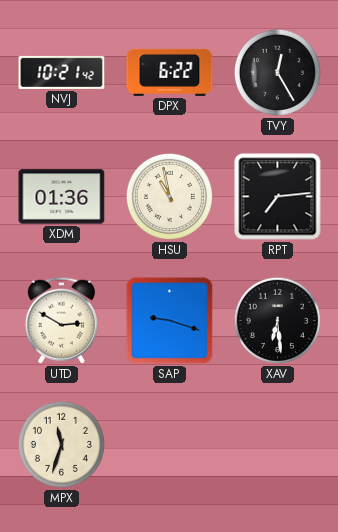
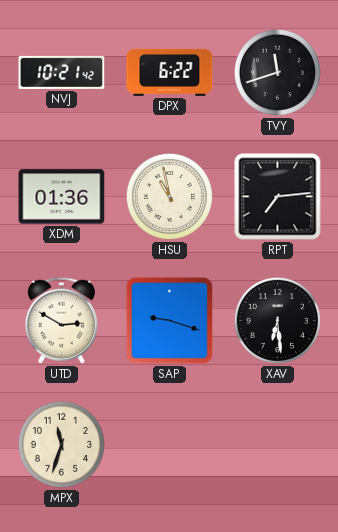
TVY: 12:25 -> 11:42 (277, 72)
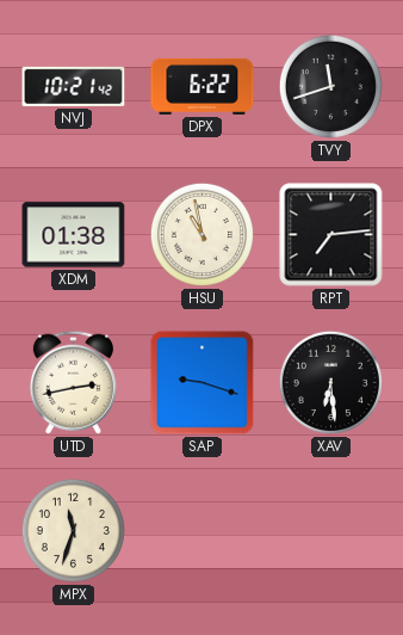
XDM: 01:36 -> 01:38 (74, 235)
UTD: 2:50 -> 2:43 (73, 382)
